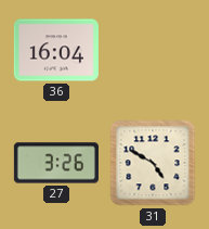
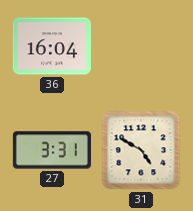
27: 3:26 -> 3:31 (52, 150)
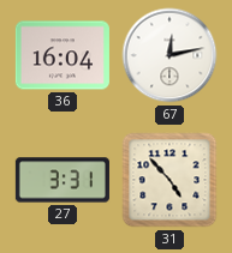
67: none -> 12:13 (169, 55)
31: 4:50 -> 4:53 (169, 180)
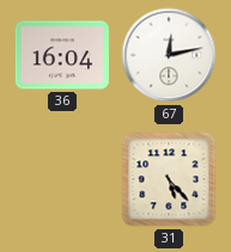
27: 3:31 -> none (63, 180)
31: 4:53 -> 5:23 (169, 179)
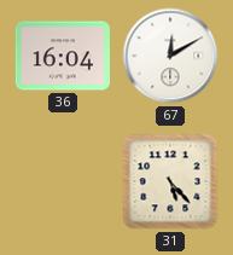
67: 12:13 -> 12:10 (170, 56)
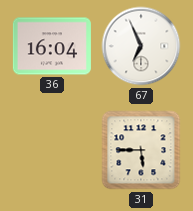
67: 12:10 -> 6:56 (141, 46)
31: 5:23 -> 5:45 (141, 150)
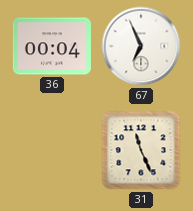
36: 16:04 -> 00:04 (52, 46)
31: 5:45 -> 11:26 (141, 150)
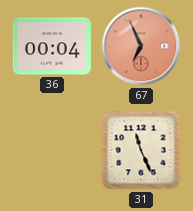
67 dial: white -> salmon (141, 46)
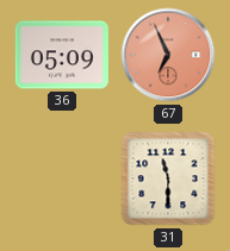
36: 00:04 -> 05:09 (62, 55)
31: 11:26 -> 11:30 (168, 178)
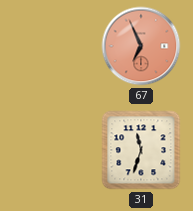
36: 05:09 -> none (62, 55)
31: 11:30 -> 11:33 (141, 150)
